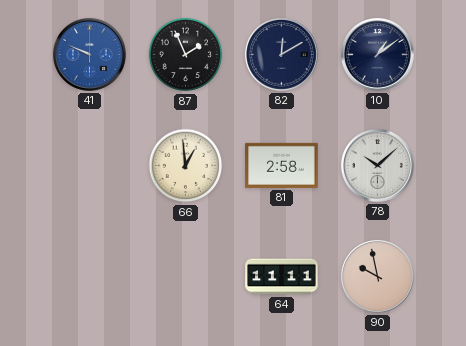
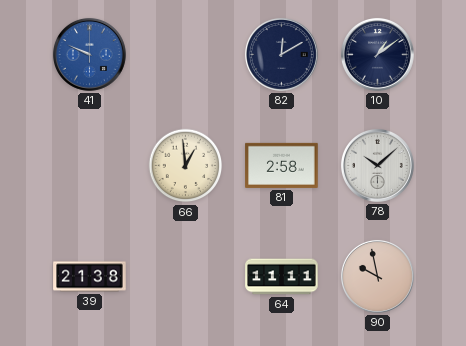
87: 1:56 -> none (186, 55)
39: none -> 21:38 (90, 277)
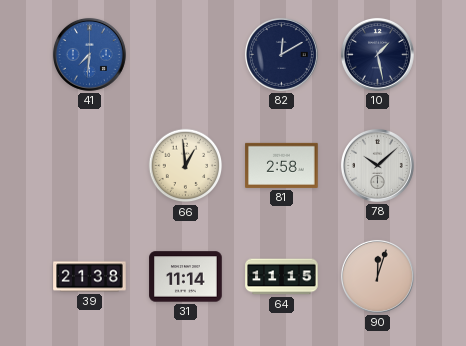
41: 9:49 -> 7:31 (89, 54)
10: 1:09 -> 1:28 (377, 54)
31: none -> 11:14 (186, 277)
64: 11:11 -> 11:15 (282, 277)
90: 9:58 -> 12:03 (377, 276)
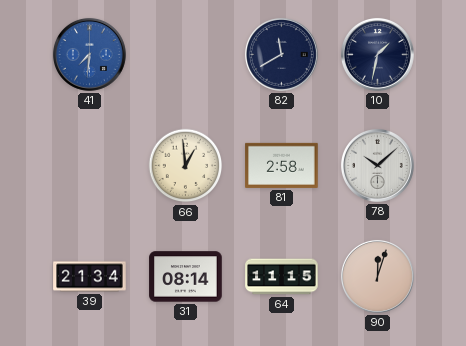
82: 12:10 -> 11:40 (281, 54)
10: 1:28 -> 1:32 (377, 54)
39: 21:38 -> 21:34 (90, 277)
31: 11:14 -> 08:14 (186, 277)
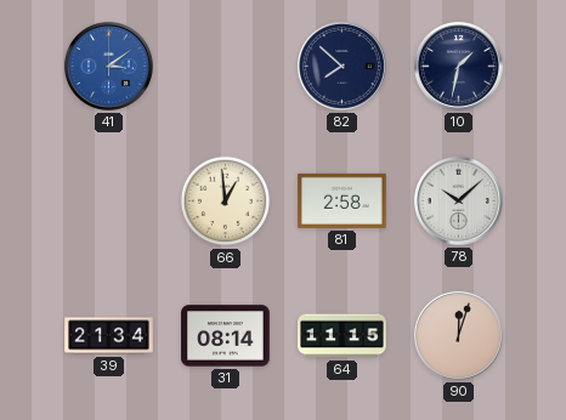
41: 7:31 -> 3:09 (108, 66)
82: 11:40 -> 7:52 (341, 66)
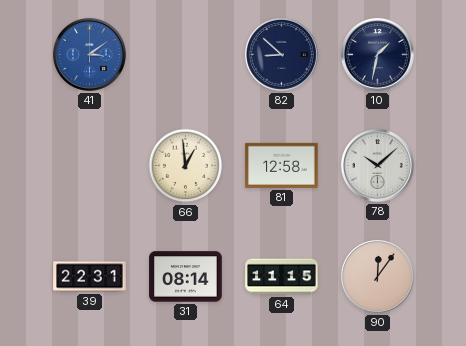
82: 7:52 -> 8:52 (281, 54)
81: 2:58 -> 12:58 (282, 165)
39: 21:34 -> 22:31 (90, 277)
90: 12:03 -> 12:06 (377, 276)
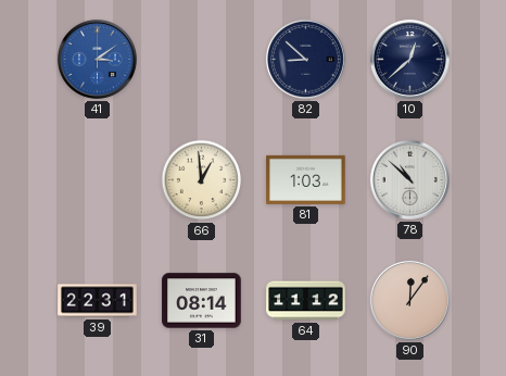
10: 1:32 -> 12:38 (409, 59)
81: 12:58 -> 1:03 (306, 179)
78: 10:08 -> 10:52 (409, 179)
64: 11:15 -> 11:12 (306, 301)
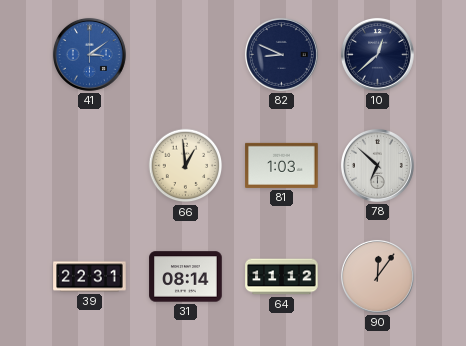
82: 8:52 -> 8:49 (281, 54)
78: 10:52 -> 6:52 (377, 165)
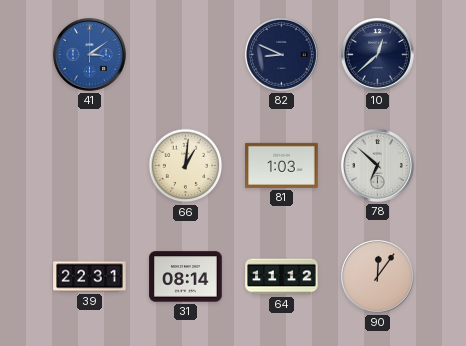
66: 12:59 -> 1:01 (186, 166)
